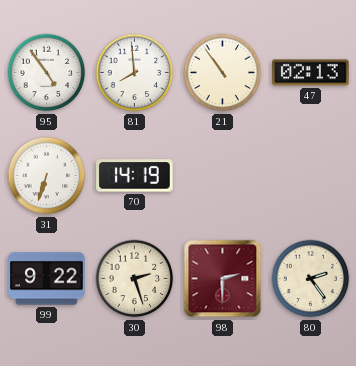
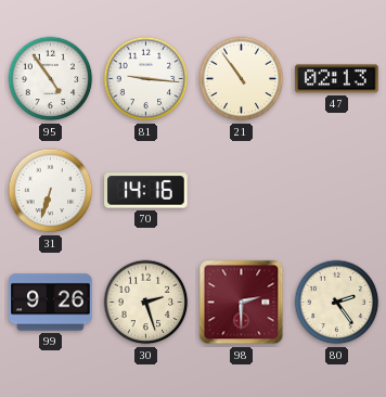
81: 7:59 -> 9:16 (146, 79)
70: 14:19 -> 14:16 (146, 191)
99: 9:22 -> 9:26 (51, 303)
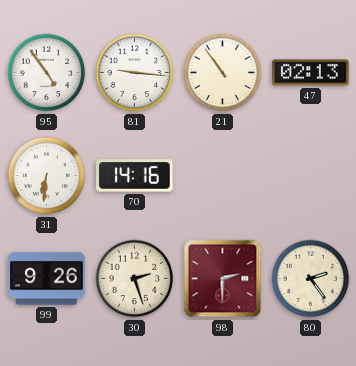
31: 6:33 -> 6:31 (47, 176)
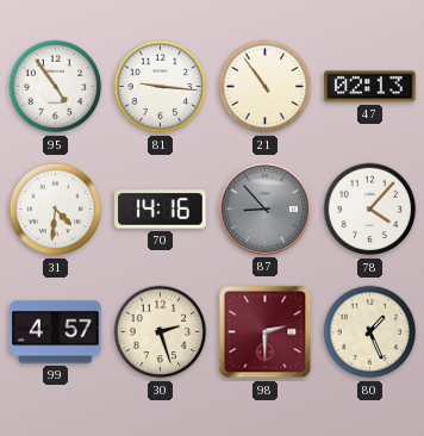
31: 6:31 -> 4:31 (56, 210)
87: none -> 8:53 (264, 208)
78: none -> 4:07 (370, 210)
99: 9:26 -> 4:57 (56, 332)
80: 2:24 -> 1:26 (370, 332)
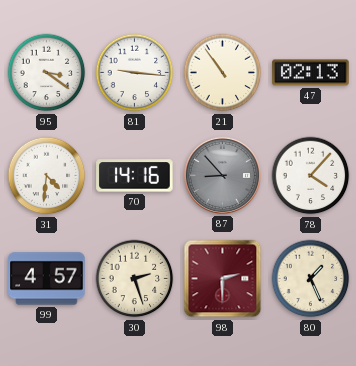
95: 4:54 -> 3:21 (47, 73)
